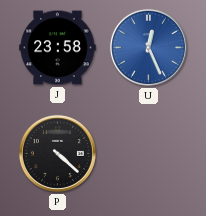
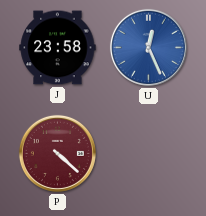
P dial: black -> burgundy (57, 153)
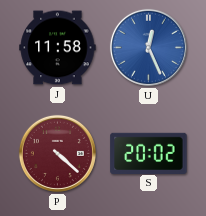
J: 23:58 -> 11:58 (58, 48)
S: none -> 20:02 (149, 153)
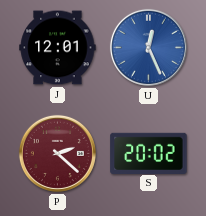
J: 11:58 -> 12:01 (58, 48)
P: 4:22 -> 2:22 (57, 153)
